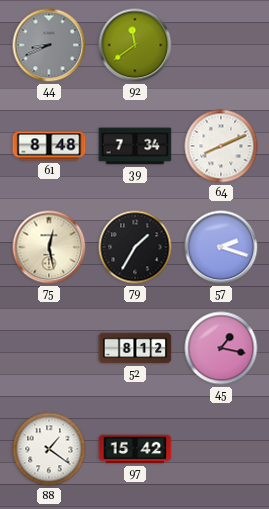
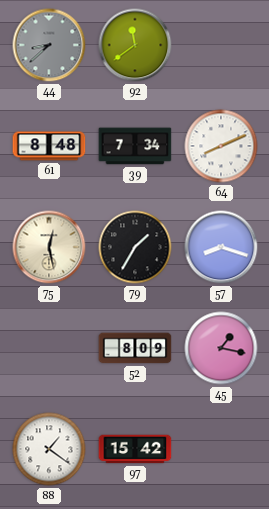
44: 8:41 -> 8:38 (49, 45)
57: 2:18 -> 8:18 (221, 247)
52: 8:12 -> 8:09 (135, 348)
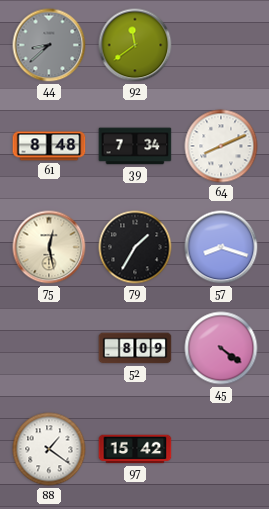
45: 1:17 -> 4:21 (221, 348)
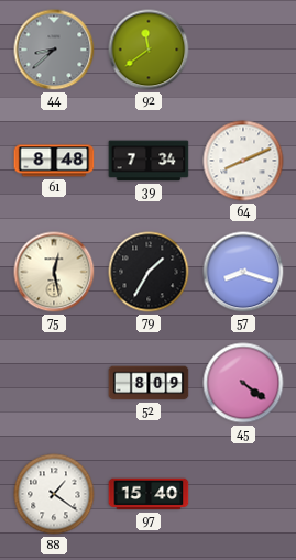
97: 15:42 -> 15:40 (149, 494)
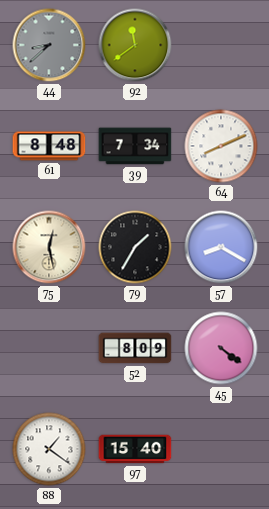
57: 8:18 -> 8:20 (221, 247)
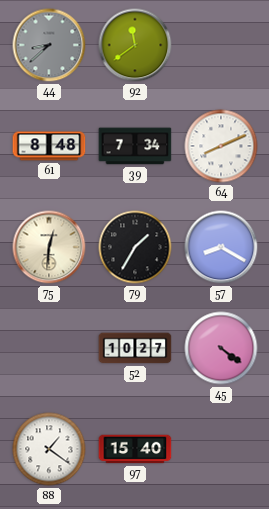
75: 12:28 -> 12:31 (49, 247)
52: 8:09 -> 10:27 (135, 348)
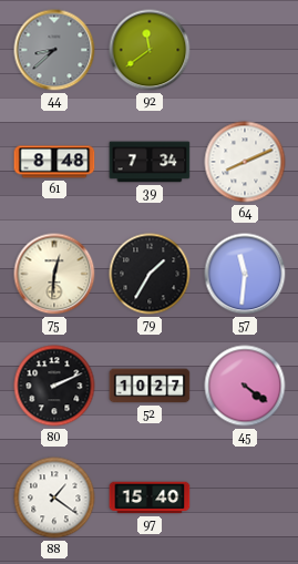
57: 8:20 -> 11:31 (245, 274)
80: none -> 2:11 (54, 386)
